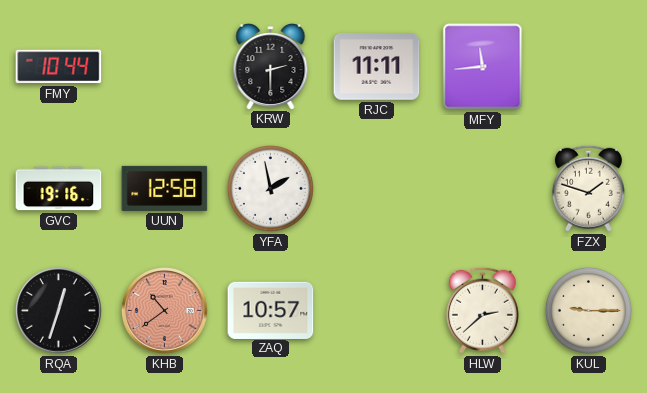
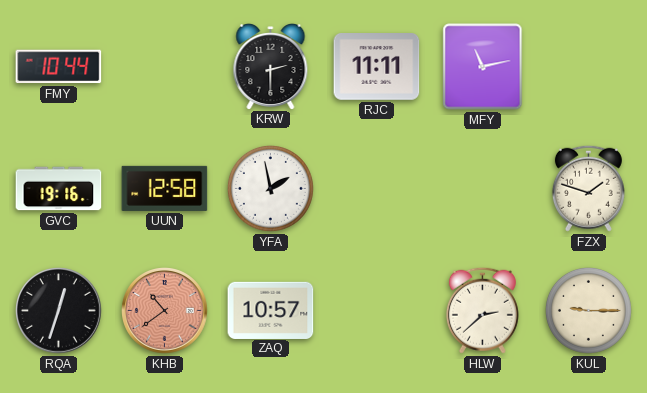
MFY: 11:44 -> 11:13 (483, 67)
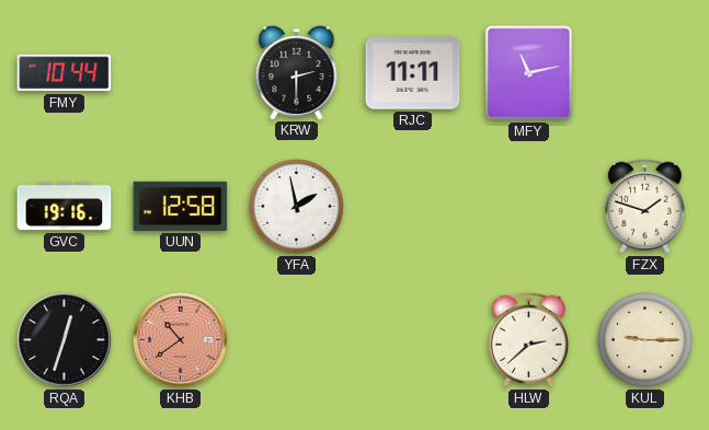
ZAQ: 10:57 -> none (271, 310)
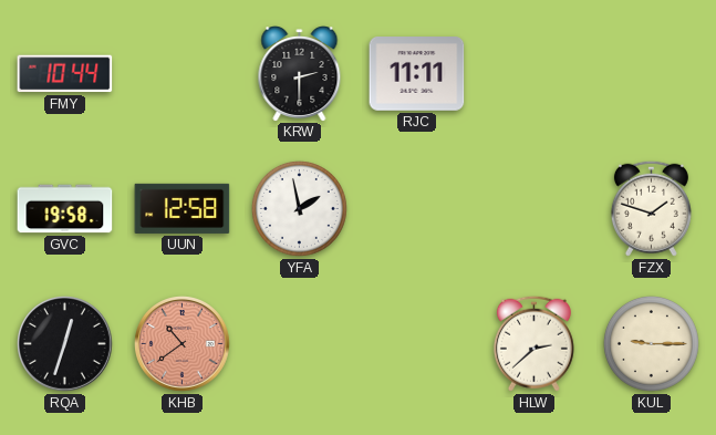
MFY: 11:13 -> none (529, 73)
GVC: 19:16 -> 19:58 (65, 209)
